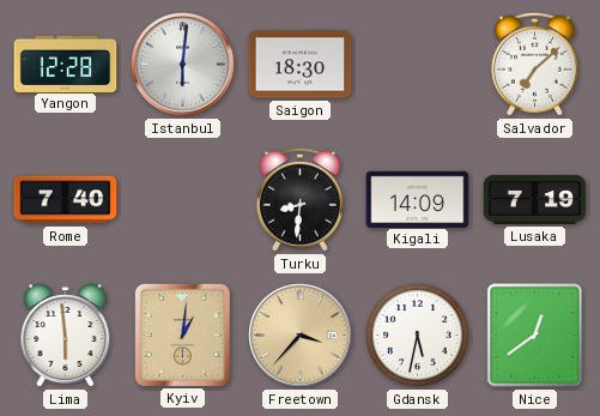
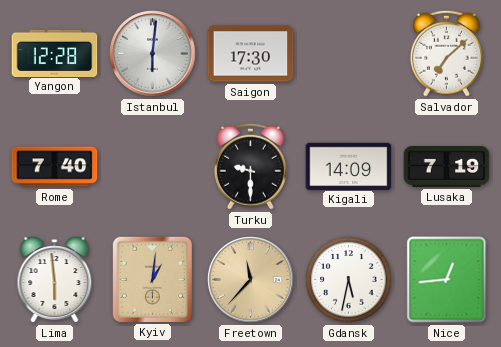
Saigon: 18:30 -> 17:30 (251, 54)
Turku: 8:31 -> 9:30 (250, 166)
Freetown: 3:37 -> 11:37 (251, 280)
Nice: 12:39 -> 12:44 (447, 280)
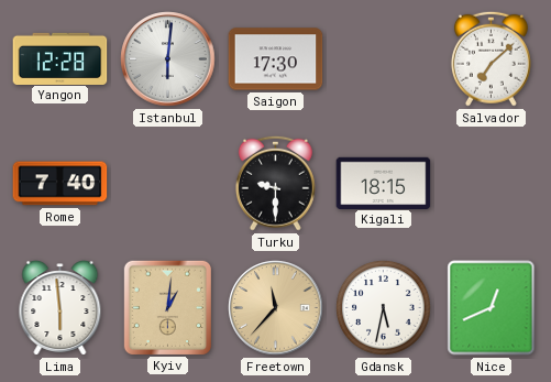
Kigali: 14:09 -> 18:15 (384, 183)
Lusaka: 7:19 -> none (447, 166)
Nice: 12:44 -> 12:41 (492, 308)
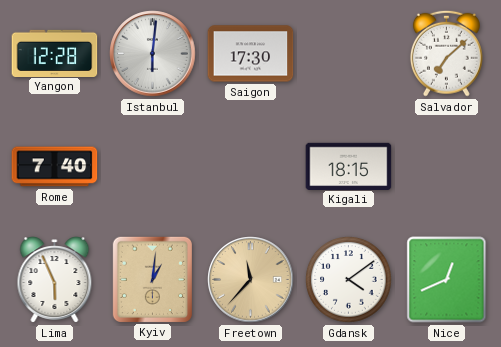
Turku: 9:30 -> none (275, 183)
Lima: 5:59 -> 5:56 (55, 280)
Gdansk: 5:32 -> 4:09 (349, 280)
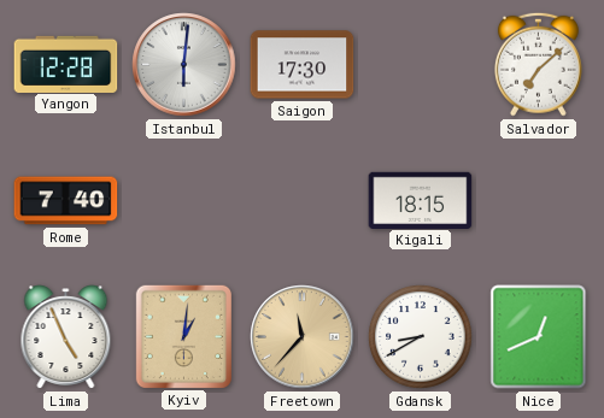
Lima: 5:56 -> 4:56 (66, 337)
Gdansk: 4:09 -> 8:40 (421, 337)
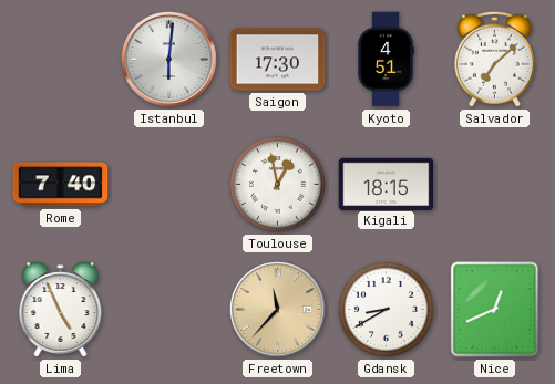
Yangon: 12:28 -> none (66, 64)
Kyoto: none -> 4:51 (386, 60)
Toulouse: none -> 12:58 (278, 185)
Kyiv: 1:01 -> none (183, 336)
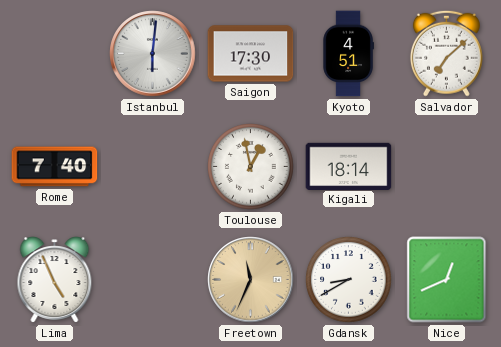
Kigali: 18:15 -> 18:14 (349, 166)
Freetown: 11:37 -> 11:34 (251, 280)
